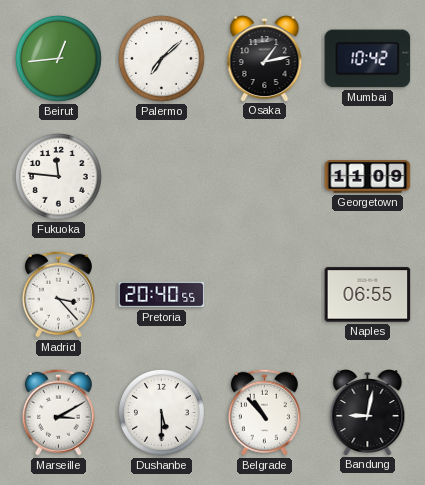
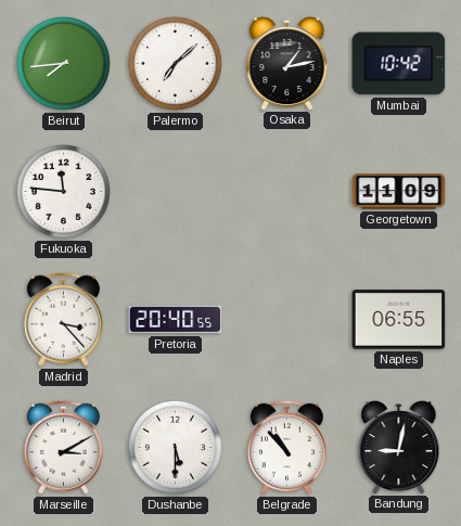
Beirut: 12:44 -> 7:44 (64, 64)
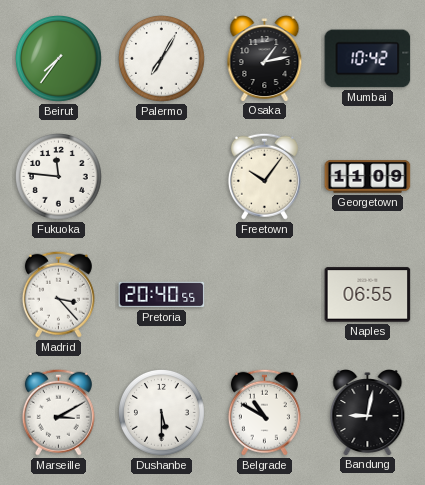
Beirut: 7:44 -> 7:36 (59, 59)
Palermo: 7:08 -> 7:05 (162, 59)
Freetown: none -> 10:06 (264, 176)
Belgrade: 10:53 -> 10:50 (264, 412)
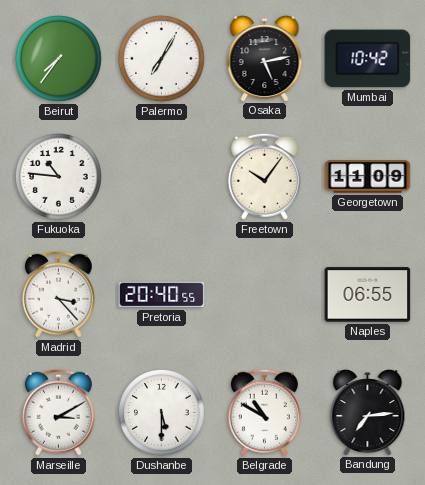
Osaka: 1:13 -> 5:13 (265, 59)
Fukuoka: 11:46 -> 10:46 (59, 177)
Bandung: 9:02 -> 7:14 (368, 413)
